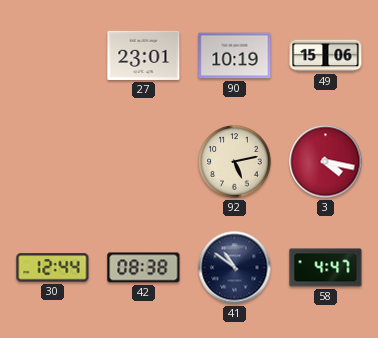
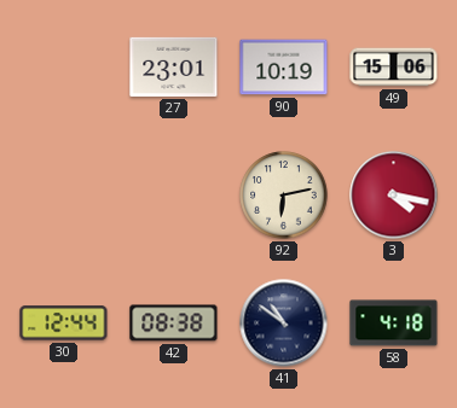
92: 5:13 -> 6:13 (284, 196)
58: 4:47 -> 4:18 (394, 324)
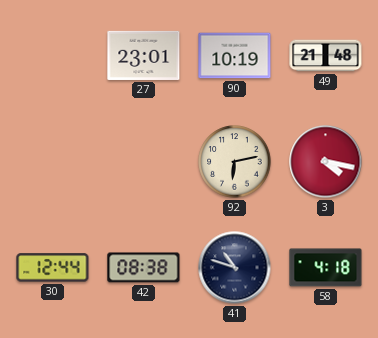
49: 15:06 -> 21:48 (326, 56)
41: 10:51 -> 10:48 (235, 268)
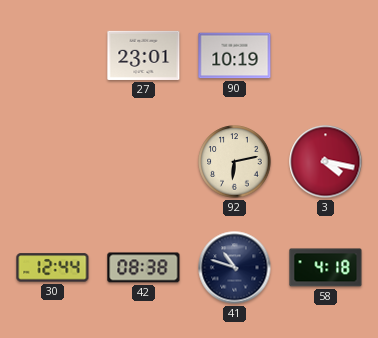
49: 21:48 -> none (326, 56)
